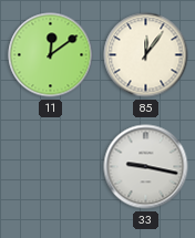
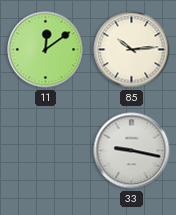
85: 12:06 -> 10:14 (132, 50)
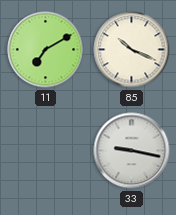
11: 12:09 -> 7:10 (46, 50)
85: 10:14 -> 10:19 (132, 50)
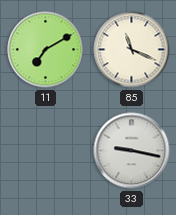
85: 10:19 -> 11:19 (132, 50)
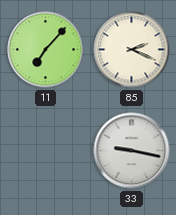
11: 7:10 -> 7:07 (46, 50)
85: 11:19 -> 2:19 (132, 50)
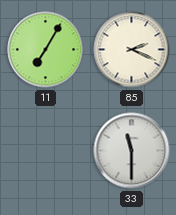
11: 7:07 -> 7:05 (46, 50)
33: 9:17 -> 11:30 (132, 151)
